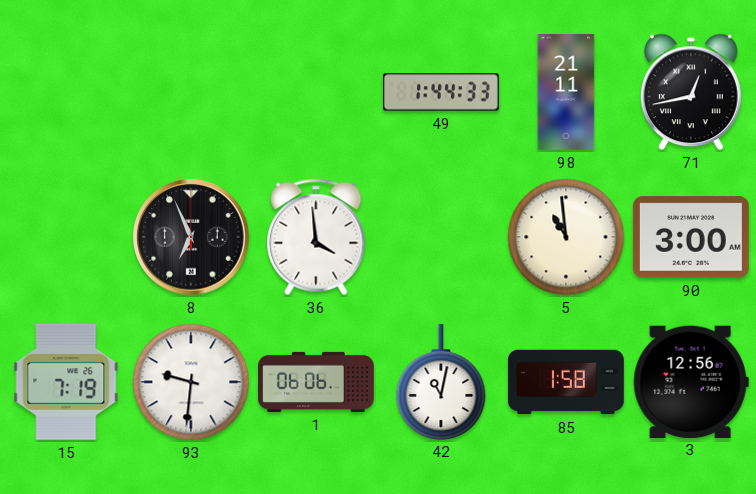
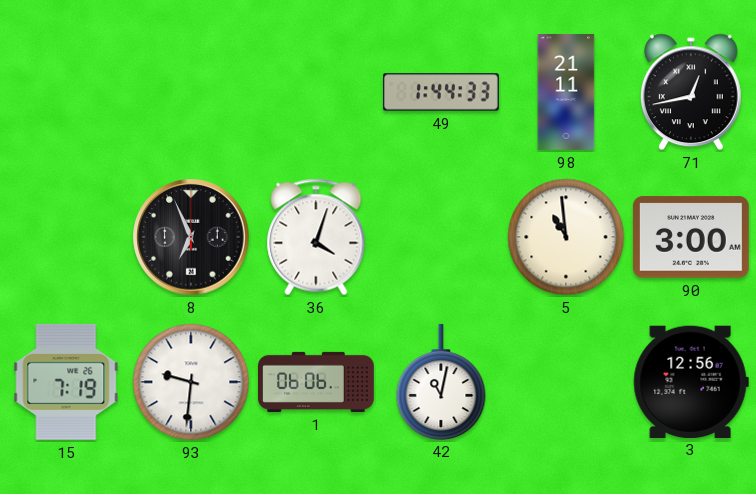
36: 3:59 -> 4:03 (316, 237)
85: 1:58 -> none (566, 382)
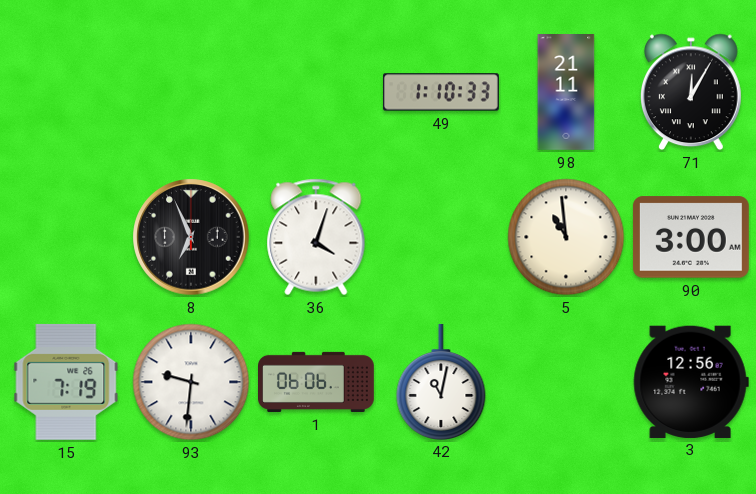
49: 1:44 -> 1:10 (442, 92)
71: 12:43 -> 12:05 (691, 92)
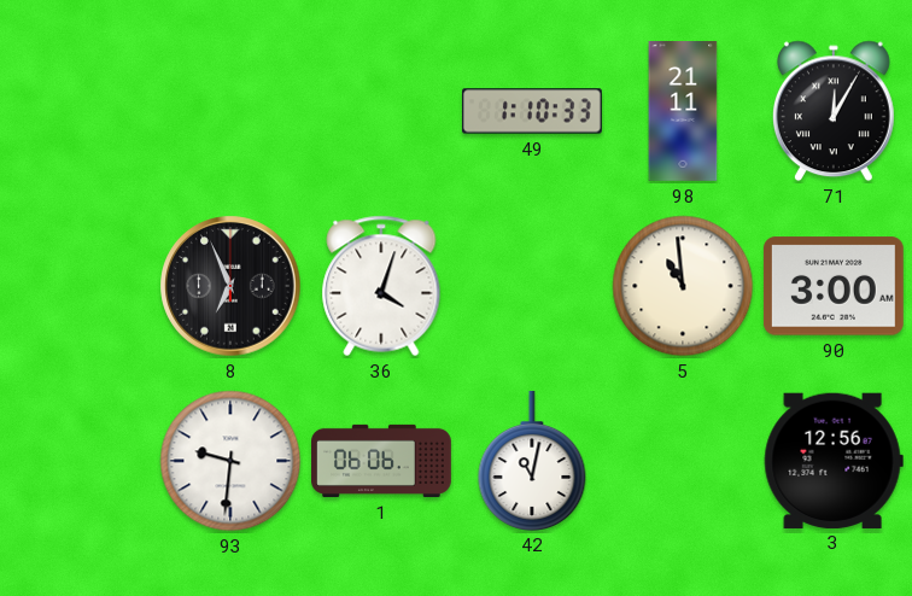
15: 7:19 -> none (66, 382)
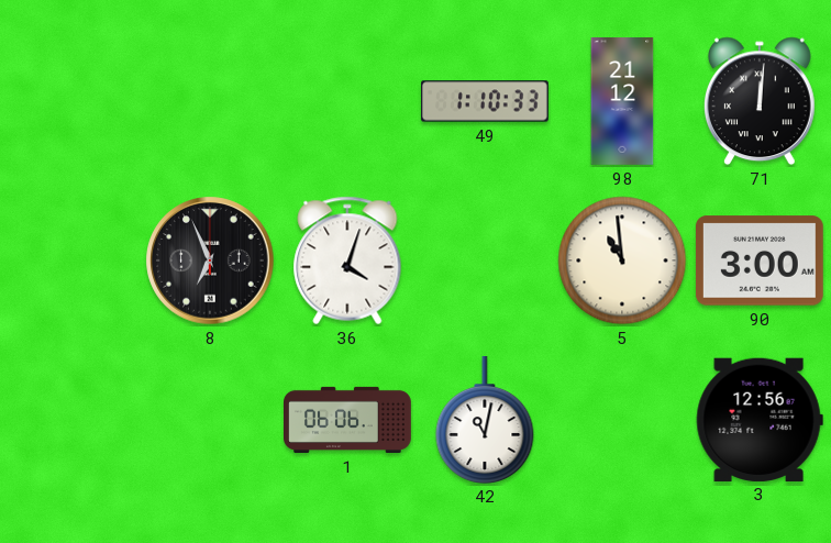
98: 21:11 -> 21:12 (622, 102)
71: 12:05 -> 12:01 (760, 101)
93: 9:31 -> none (230, 461)
